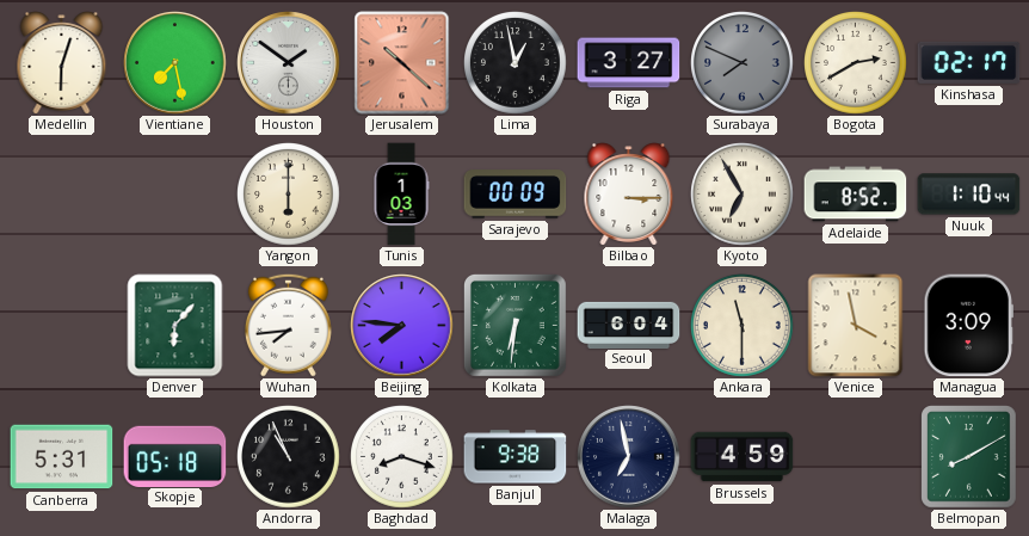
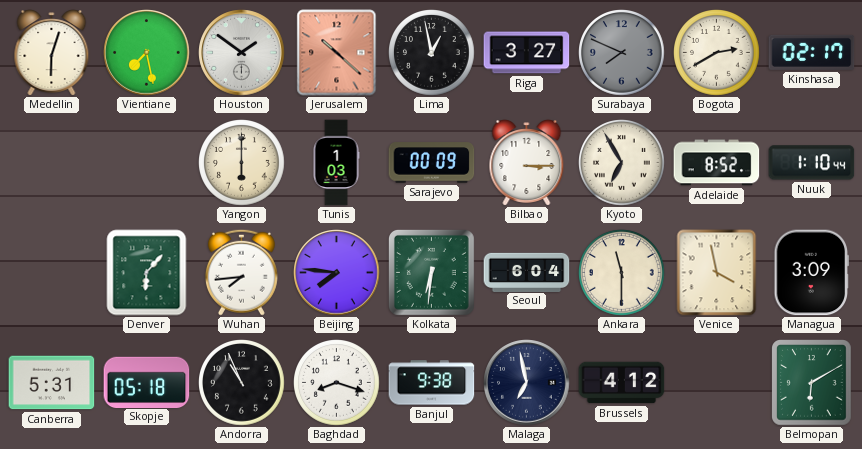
Brussels: 4:59 -> 4:12 (622, 383)
Belmopan: 8:10 -> 6:10 (812, 383)
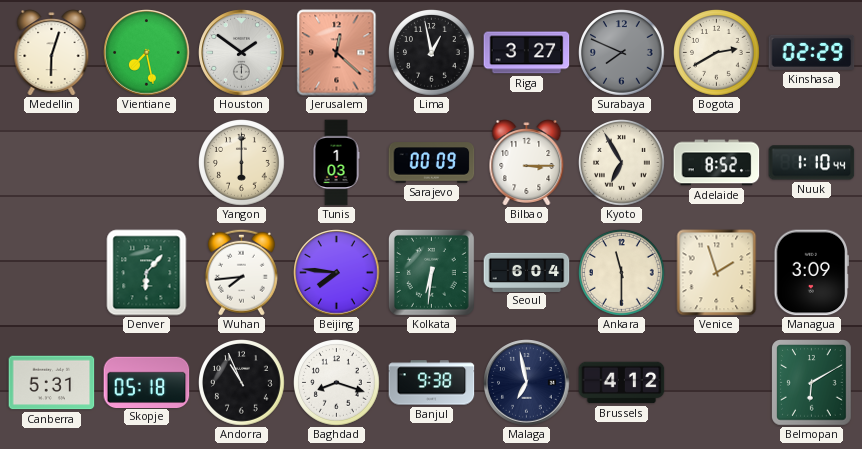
Jerusalem: 10:22 -> 12:22 (337, 53)
Kinshasa: 02:17 -> 02:29 (812, 52)
Venice: 3:58 -> 1:57 (717, 273)
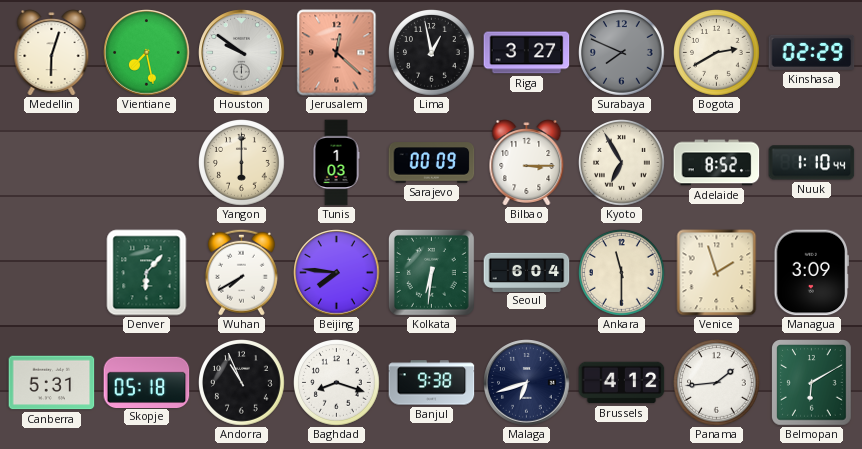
Houston: 1:51 -> 9:51 (242, 53)
Wuhan: 7:44 -> 7:40 (241, 272)
Malaga: 6:58 -> 6:42 (527, 383)
Panama: none -> 1:44 (717, 383)
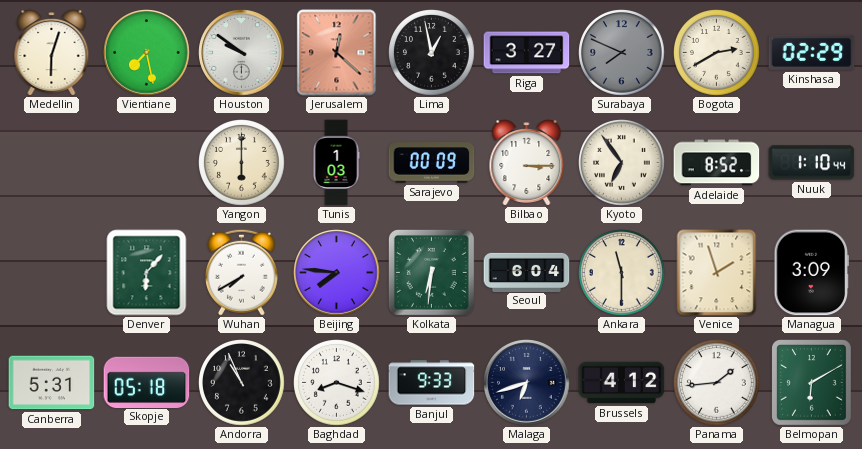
Kyoto: 6:55 -> 6:54 (622, 163)
Banjul: 9:38 -> 9:33 (432, 383)
